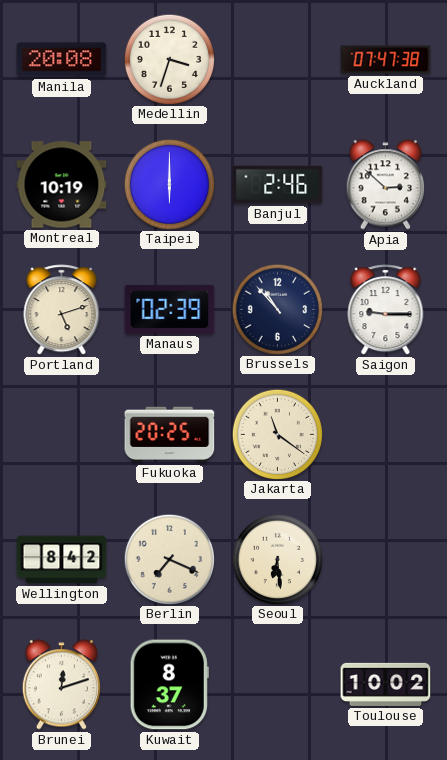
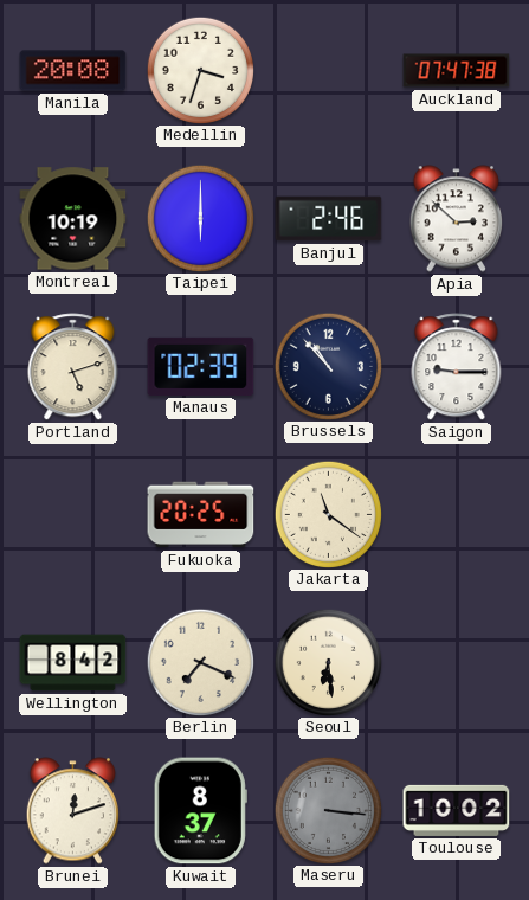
Maseru: none -> 3:16 (328, 810)
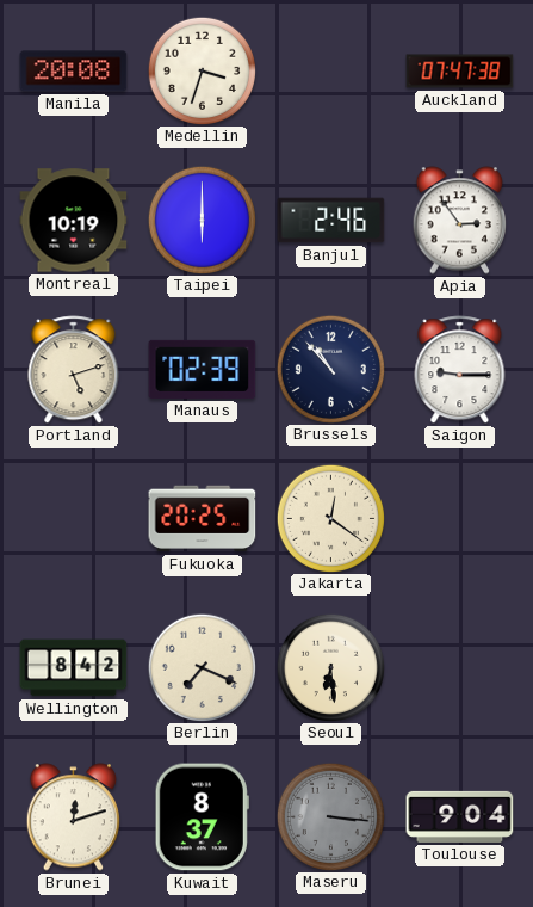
Apia: 2:52 -> 2:54 (459, 221)
Jakarta: 11:21 -> 12:21 (330, 518)
Toulouse: 10:02 -> 9:04 (460, 816)
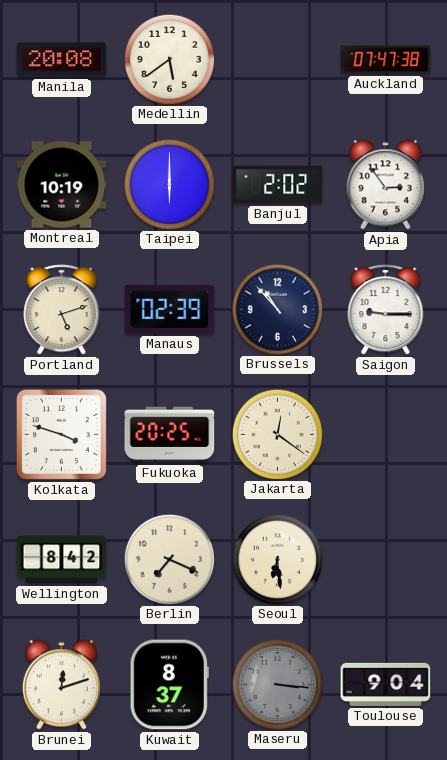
Medellin: 3:33 -> 5:39 (169, 59)
Banjul: 2:46 -> 2:02 (278, 185)
Kolkata: none -> 3:48 (61, 434)
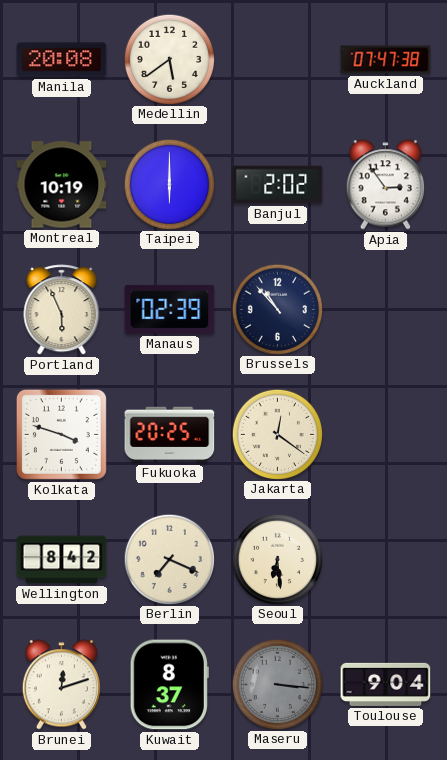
Portland: 5:12 -> 5:56 (62, 310)
Saigon: 9:15 -> none (386, 310)
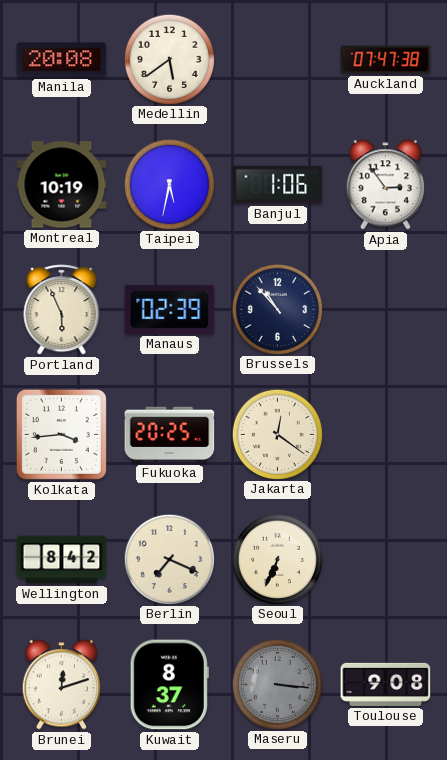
Taipei: 6:00 -> 5:32 (169, 184)
Banjul: 2:02 -> 1:06 (278, 185)
Kolkata: 3:48 -> 3:44 (61, 434)
Seoul: 6:29 -> 6:34 (277, 559)
Toulouse: 9:04 -> 9:08 (386, 684)
